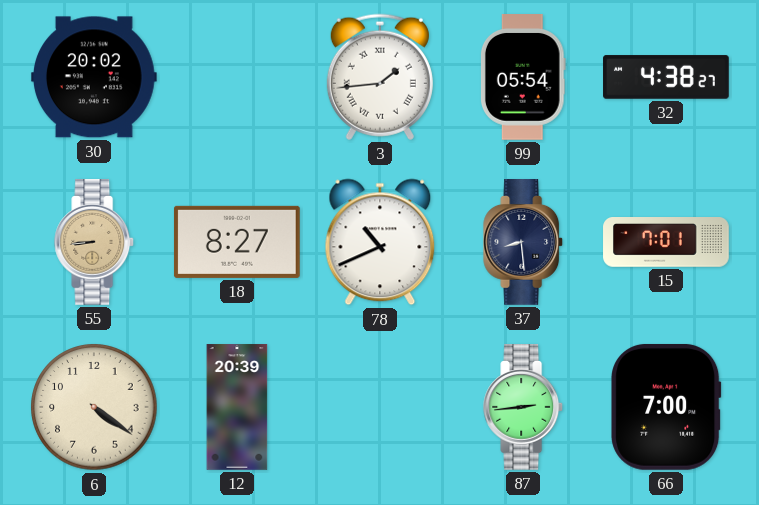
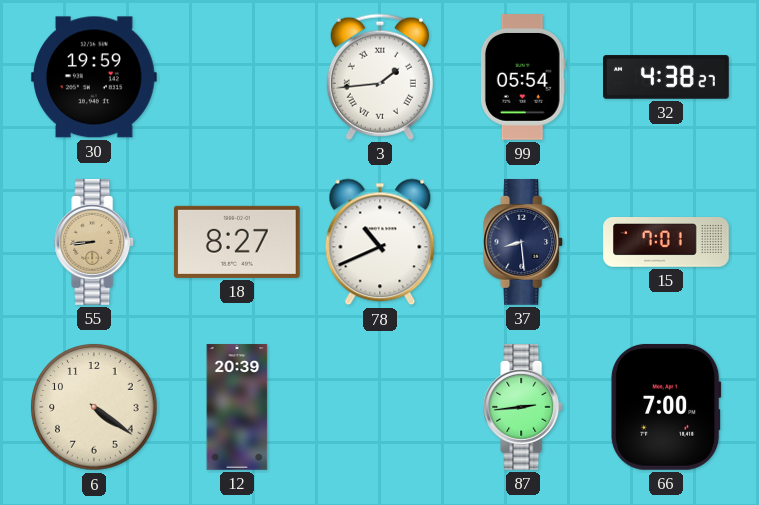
30: 20:02 -> 19:59 (94, 77)
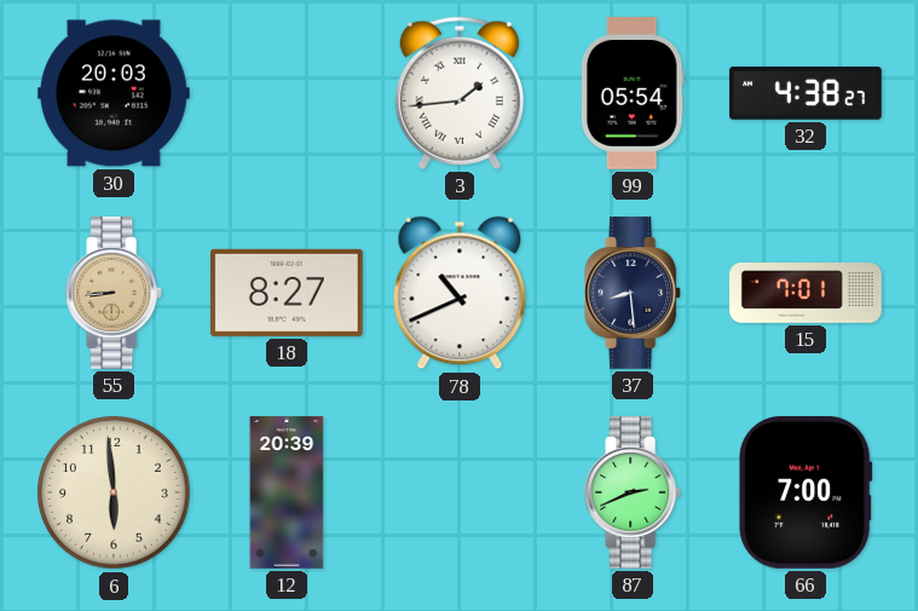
30: 19:59 -> 20:03 (114, 93)
6: 4:21 -> 5:59 (114, 492)
87: 2:44 -> 2:41 (634, 494)
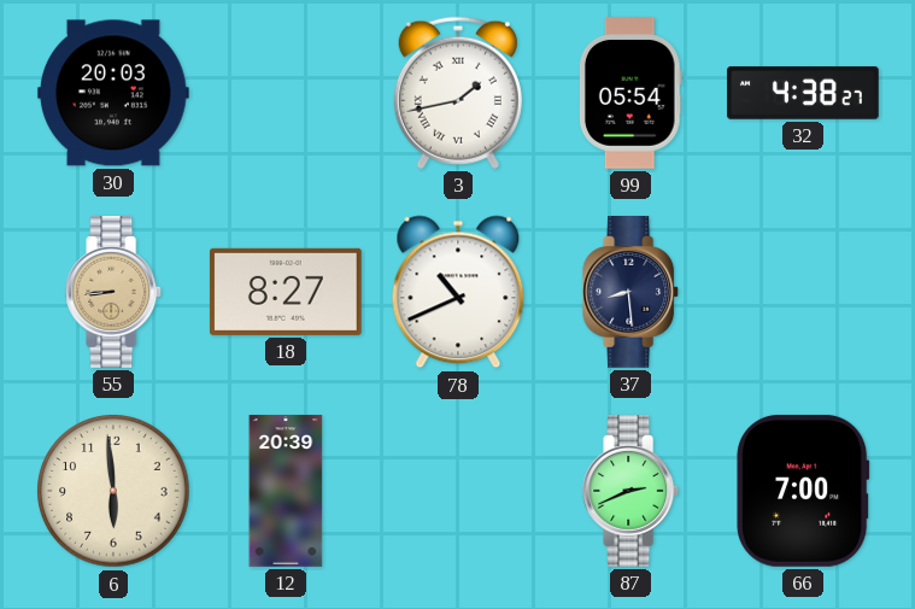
3: 1:44 -> 1:43 (458, 93)
15: 7:01 -> none (806, 293)
